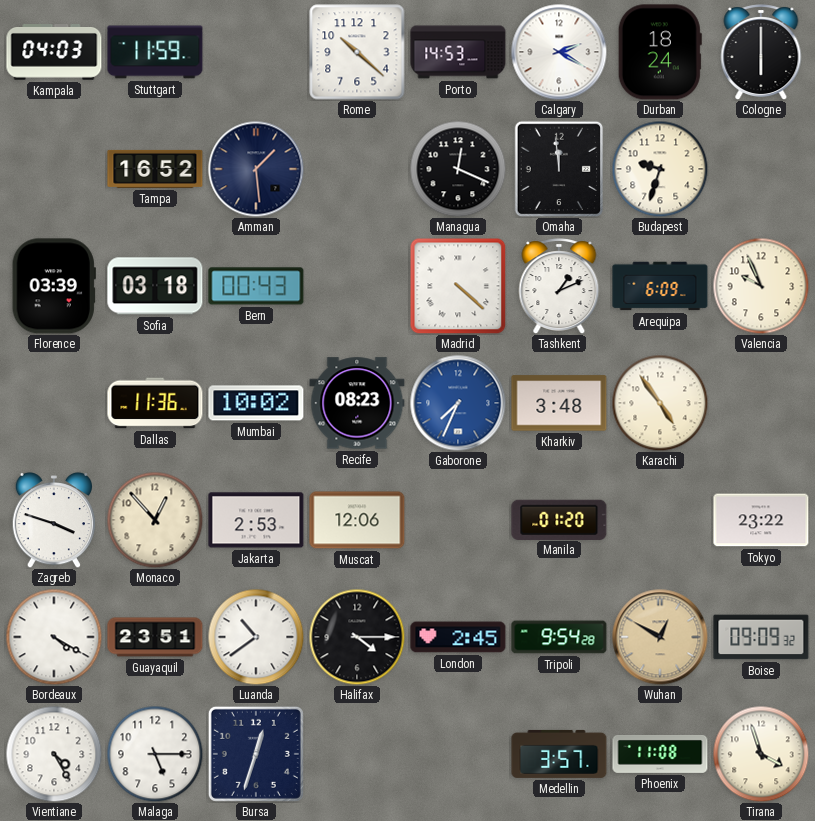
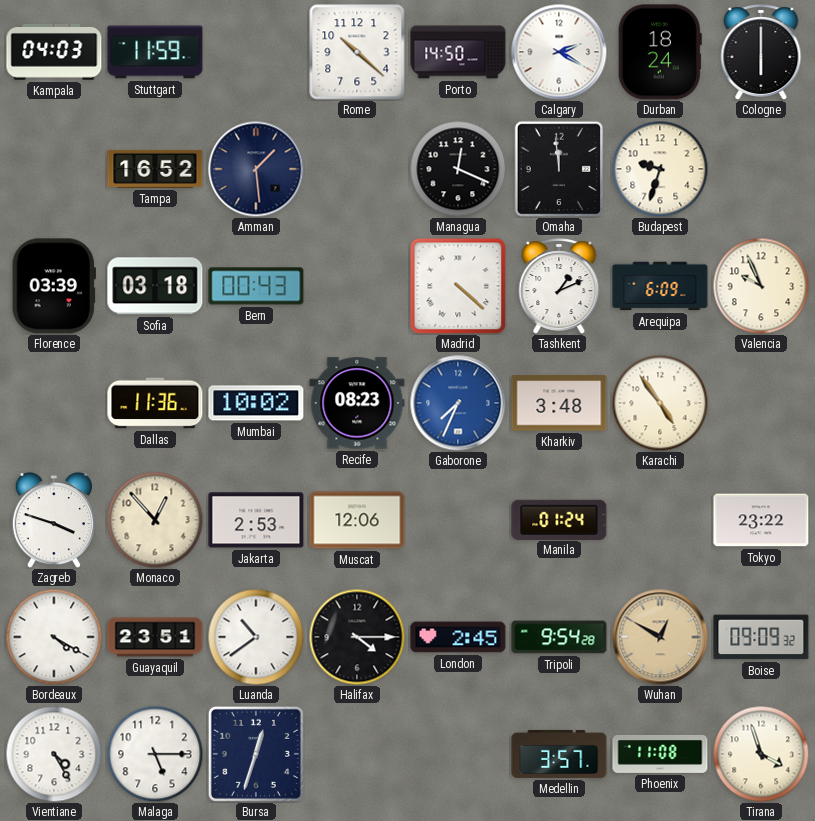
Porto: 14:53 -> 14:50 (458, 52)
Manila: 01:20 -> 01:24 (559, 519)
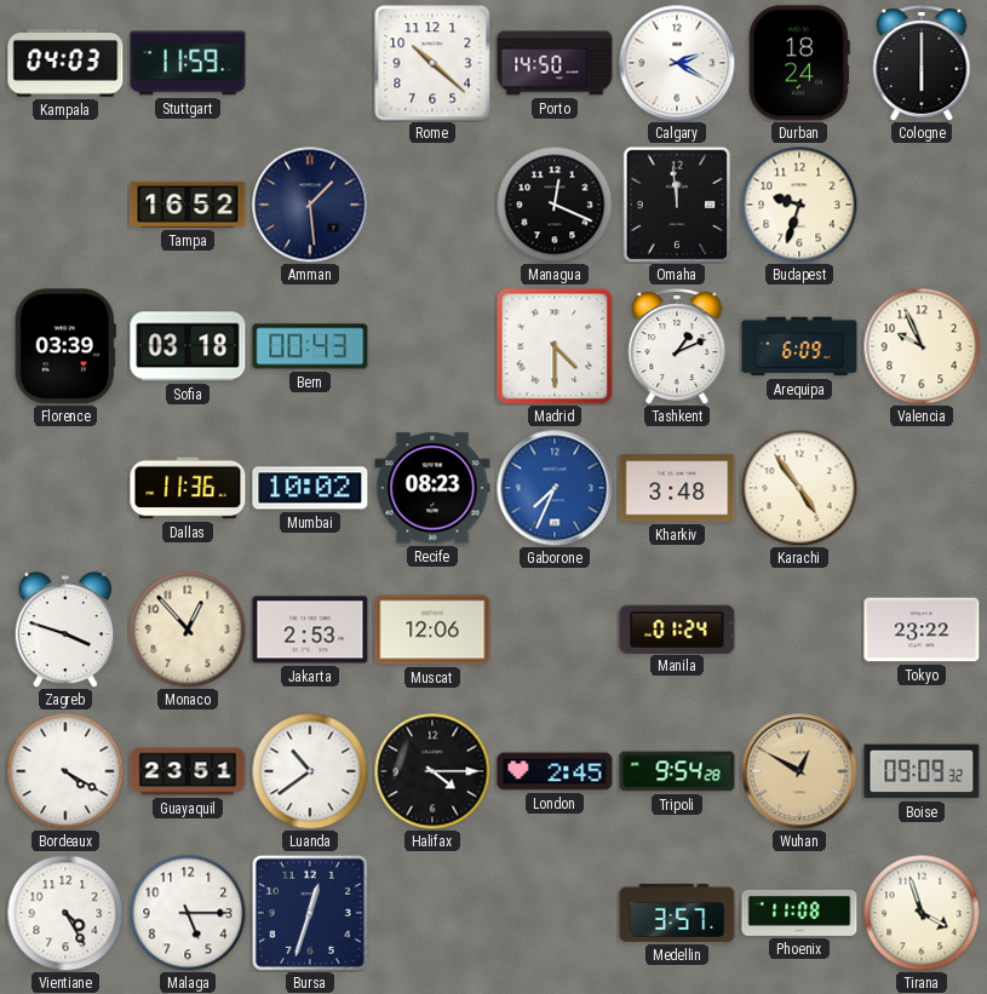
Madrid: 4:22 -> 4:30 (555, 346)
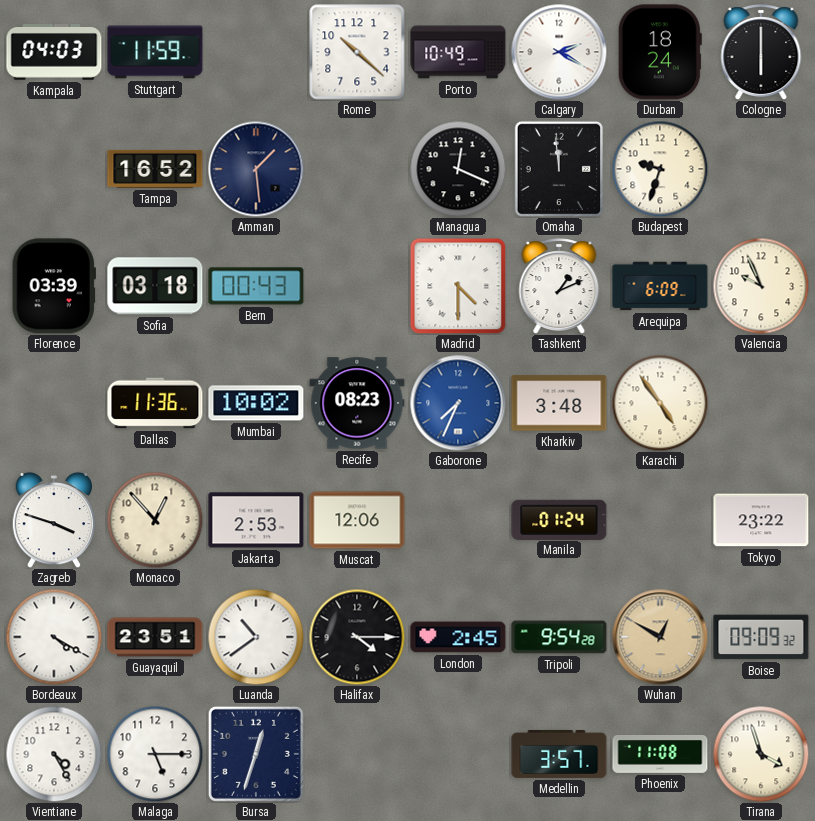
Porto: 14:50 -> 10:49 (458, 52)
